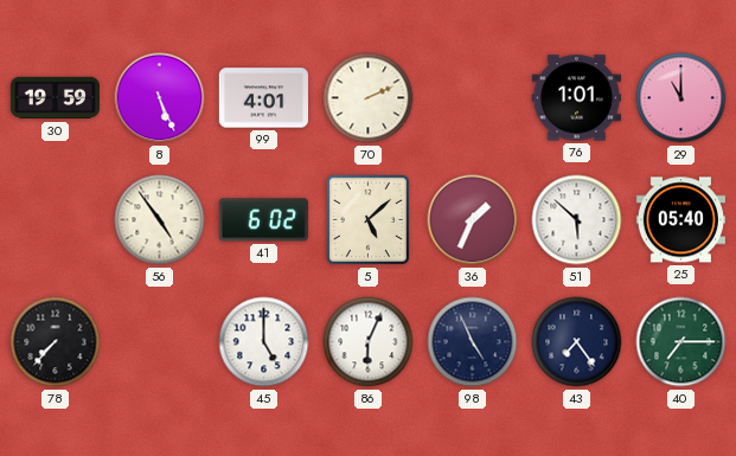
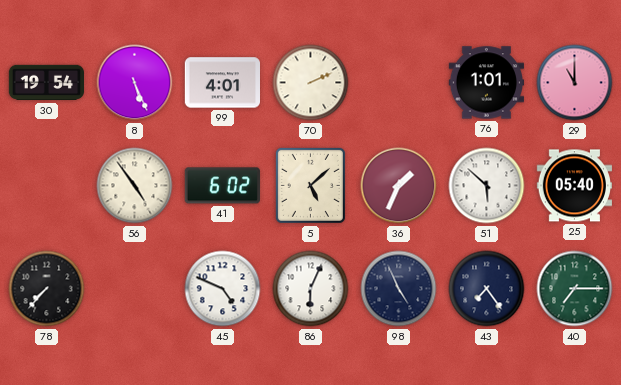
30: 19:59 -> 19:54 (46, 83)
45: 5:00 -> 4:49 (223, 289)
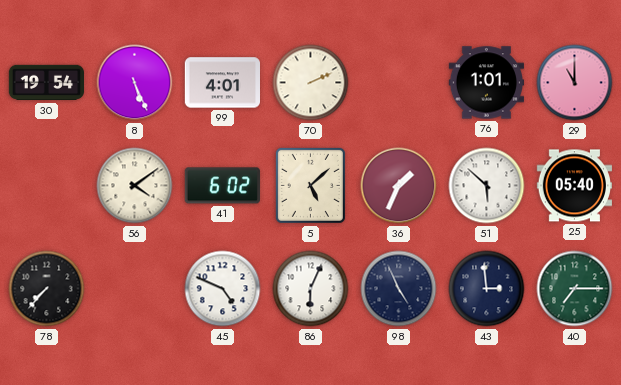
56: 4:54 -> 4:09 (135, 186)
43: 7:24 -> 2:59 (487, 289)
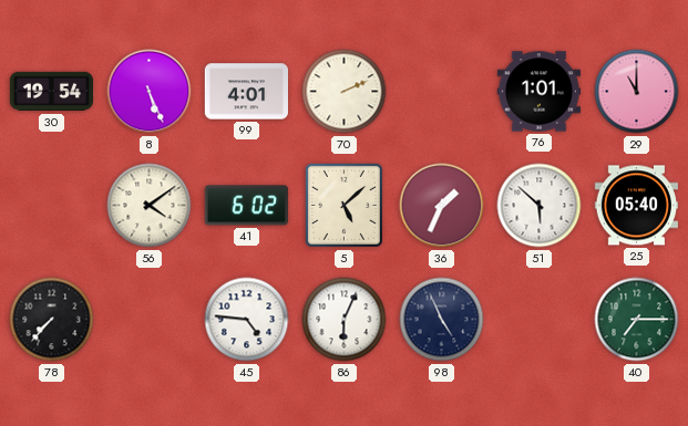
45: 4:49 -> 4:46 (247, 320)
43: 2:59 -> none (487, 289)
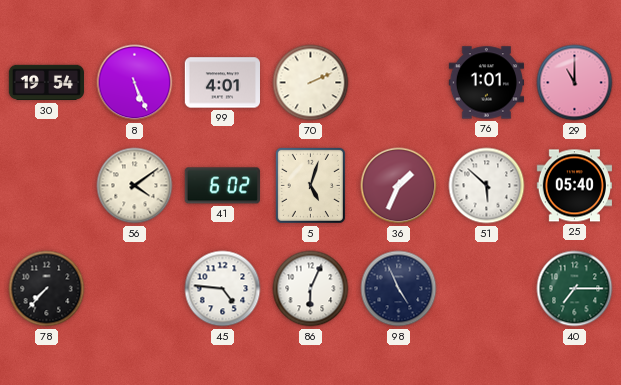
5: 5:08 -> 5:03 (310, 185)
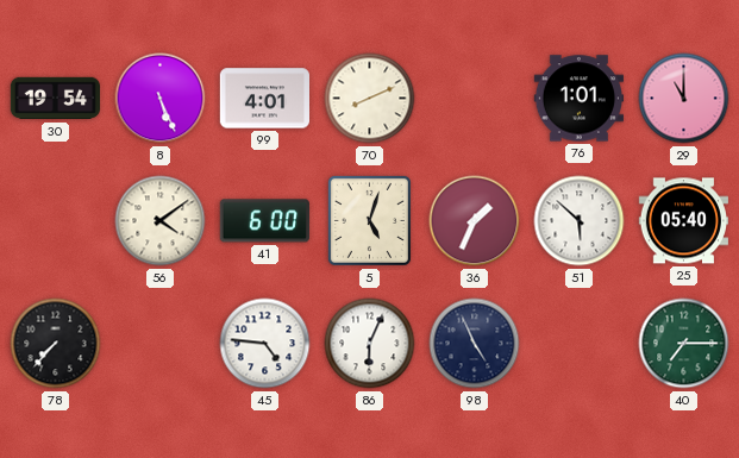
70: 2:11 -> 8:11 (370, 99)
41: 6:02 -> 6:00 (264, 221)
